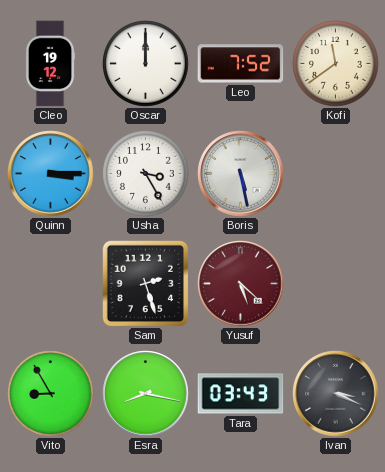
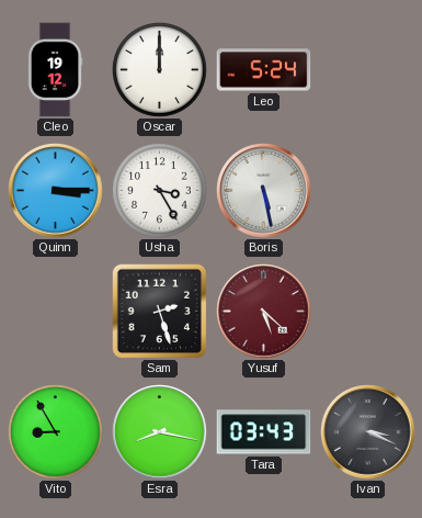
Leo: 7:52 -> 5:24 (264, 70)
Kofi: 11:39 -> none (336, 64)
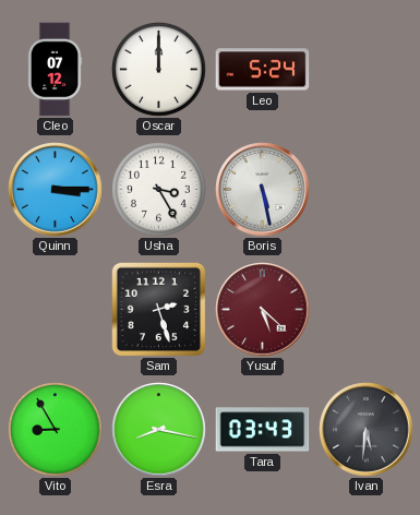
Cleo: 19:12 -> 07:12 (55, 70)
Ivan: 3:19 -> 5:31 (367, 430)
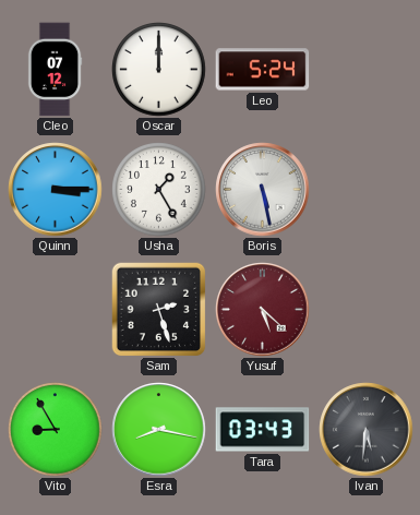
Usha: 3:25 -> 1:25 (159, 190)
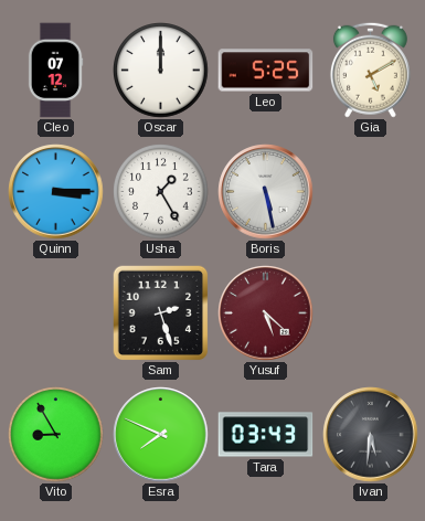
Leo: 5:24 -> 5:25 (266, 71)
Gia: none -> 5:10 (370, 70)
Esra: 8:17 -> 7:49 (161, 435)
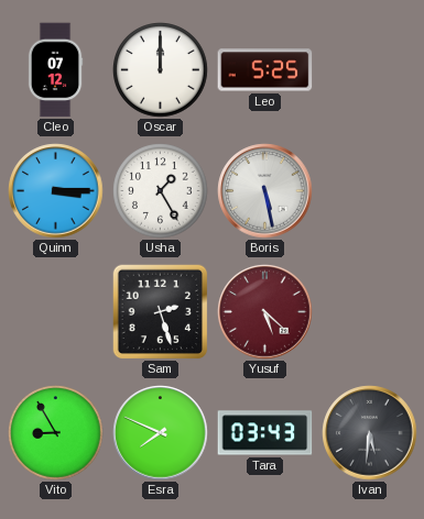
Gia: 5:10 -> none (370, 70)
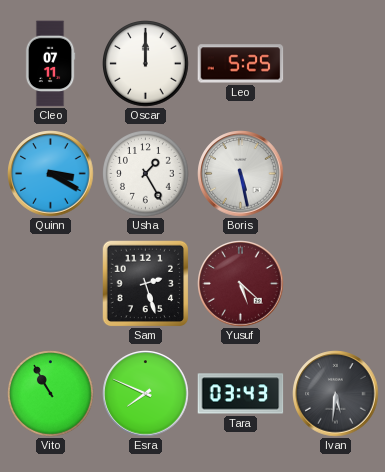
Cleo: 07:12 -> 07:11 (50, 64)
Quinn: 3:15 -> 3:20 (51, 174)
Vito: 8:55 -> 10:55 (51, 394)
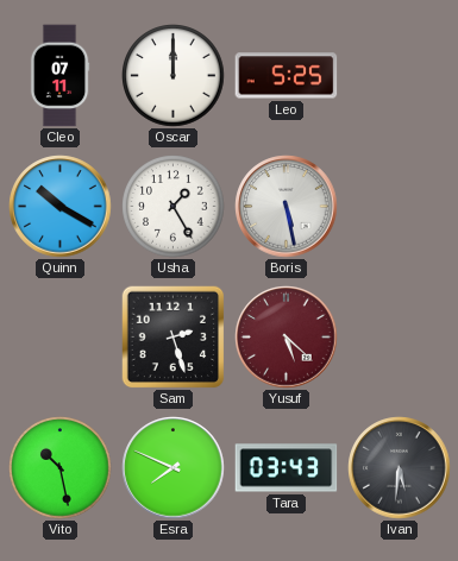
Quinn: 3:20 -> 10:20 (61, 207)
Vito: 10:55 -> 10:28 (61, 468)
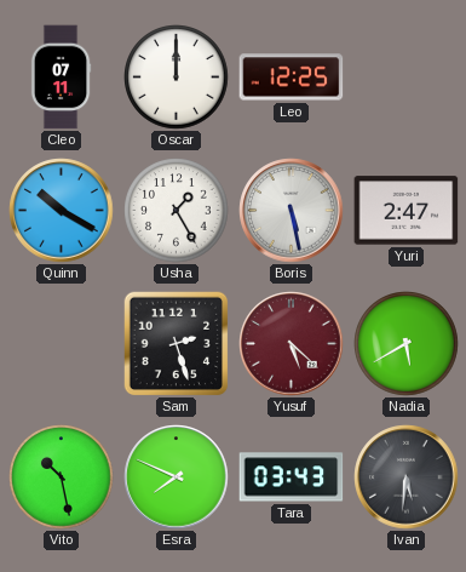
Leo: 5:25 -> 12:25 (292, 78)
Yuri: none -> 2:47 (407, 211)
Nadia: none -> 5:40 (407, 344)
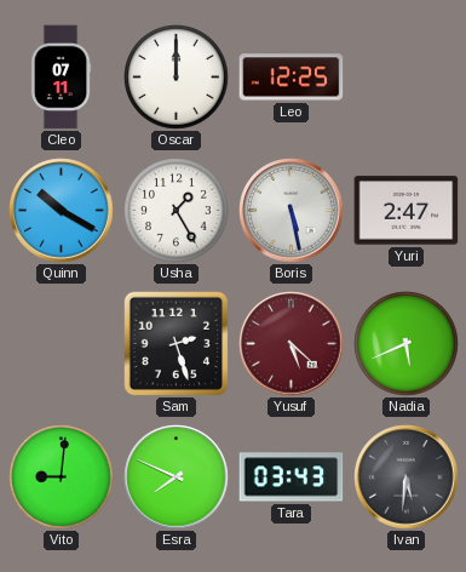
Nadia: 5:40 -> 5:41 (407, 344)
Vito: 10:28 -> 9:01 (62, 477)
